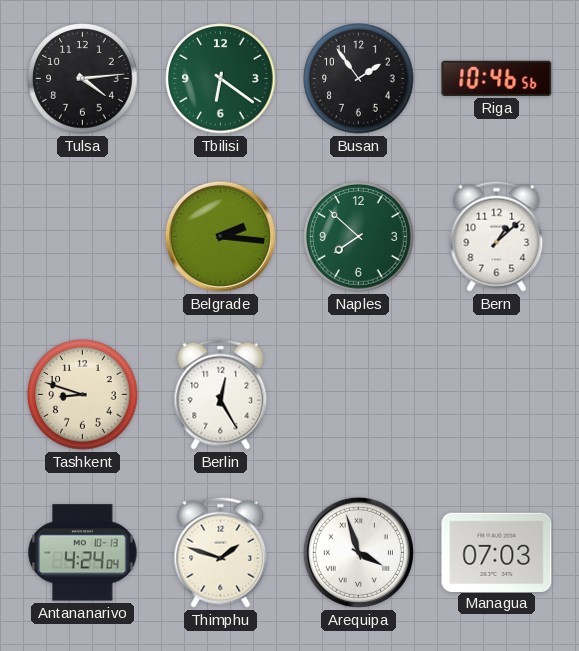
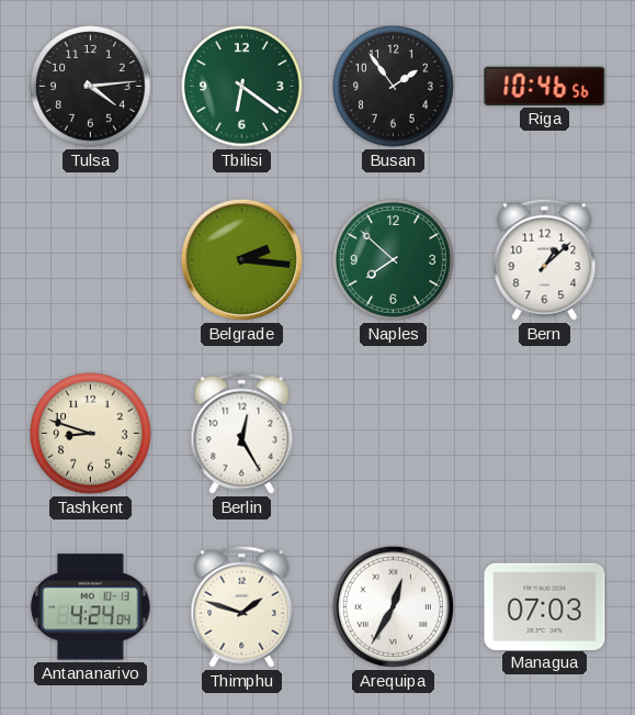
Arequipa: 3:57 -> 12:35 (393, 606)
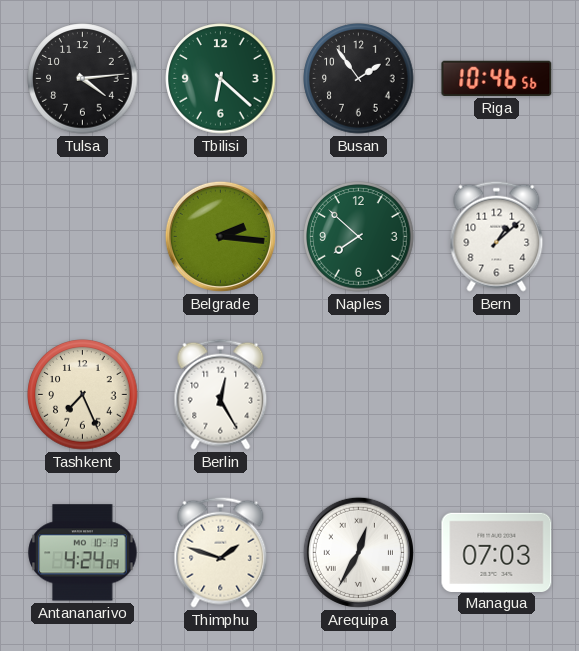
Tbilisi: 6:21 -> 6:22 (221, 79)
Tashkent: 8:48 -> 7:26 (83, 395)
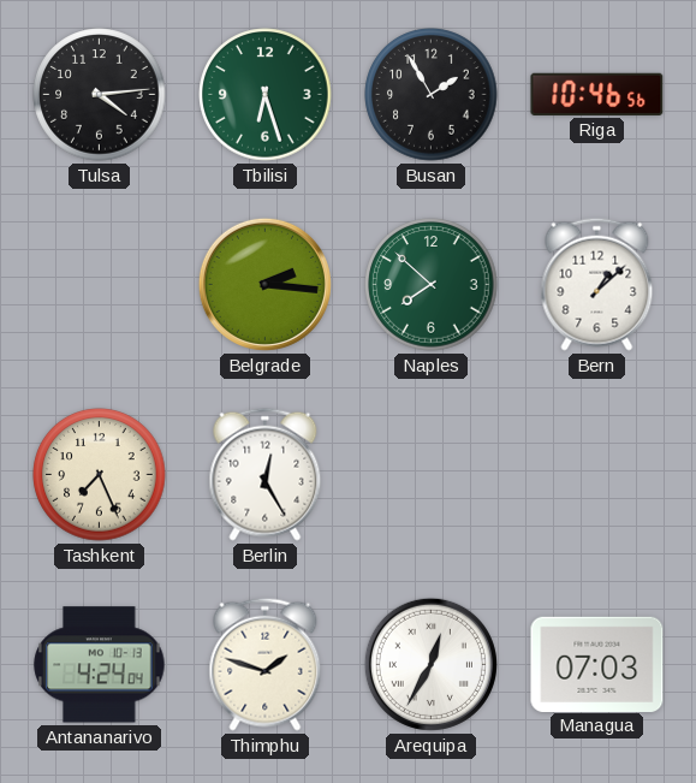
Tbilisi: 6:22 -> 6:27 (266, 95)
Busan: 1:54 -> 1:55 (432, 95)
